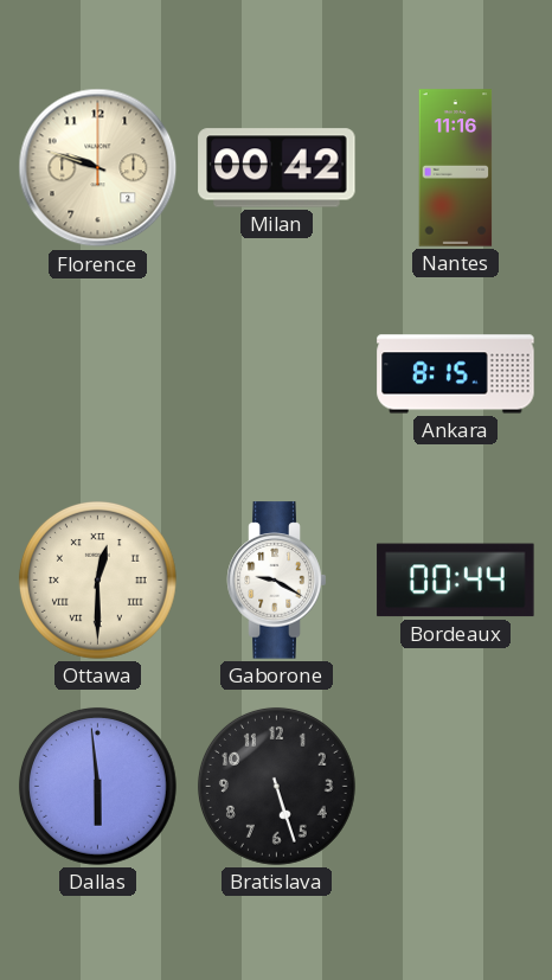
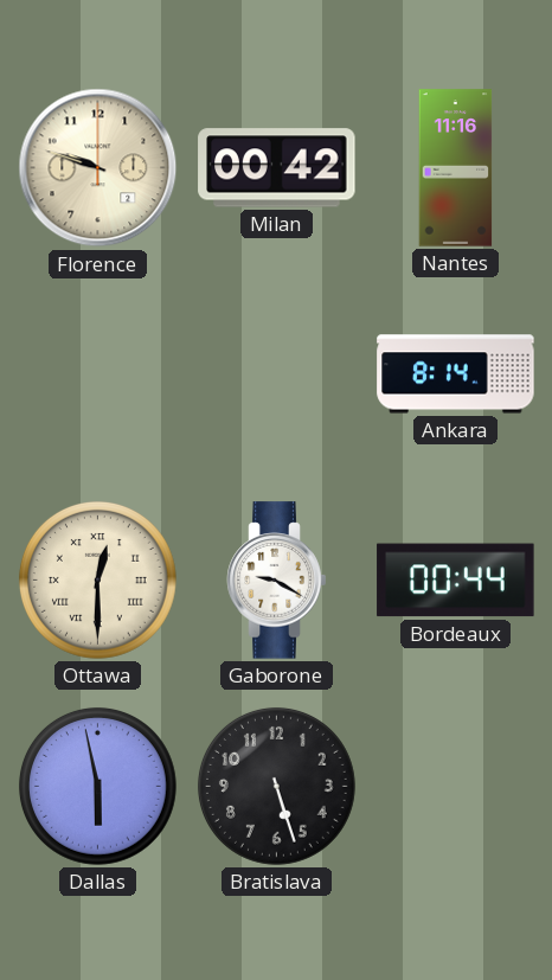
Ankara: 8:15 -> 8:14 (456, 374)
Dallas: 5:59 -> 5:58 (97, 786)
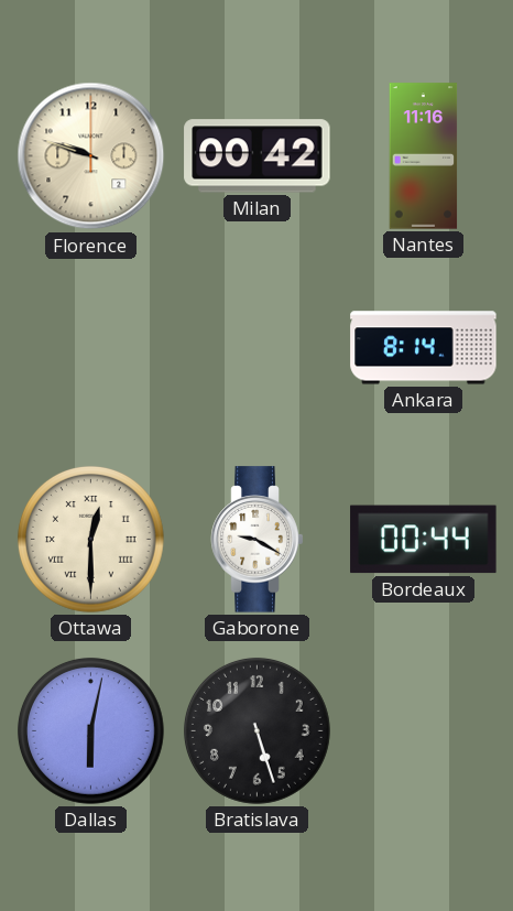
Dallas: 5:58 -> 6:02 (90, 730)
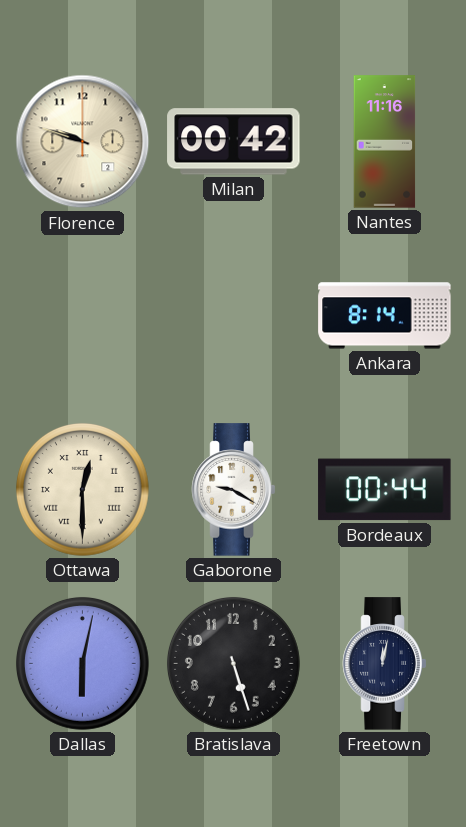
Freetown: none -> 12:02 (385, 664)
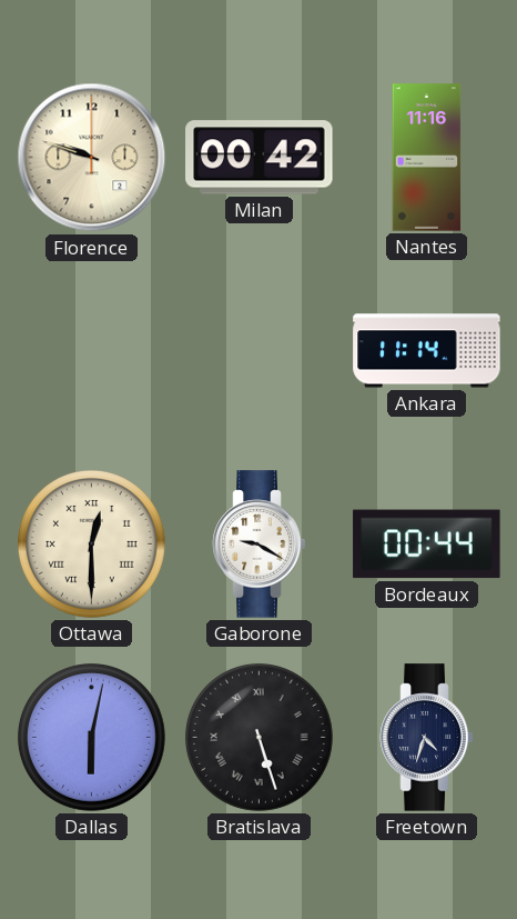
Ankara: 8:14 -> 11:14 (427, 351)
Bratislava numerals: Arabic -> Roman (258, 737)
Freetown: 12:02 -> 4:33 (427, 738)
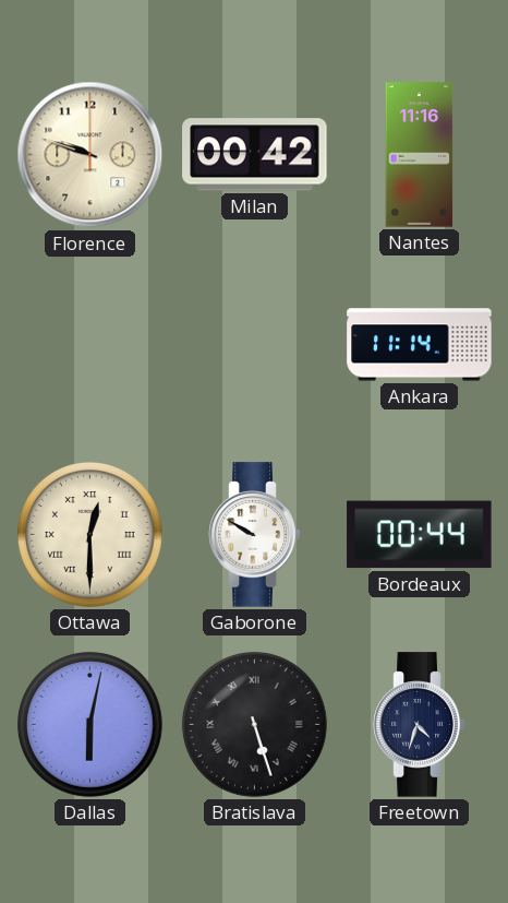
Gaborone: 9:20 -> 9:50 (255, 535)
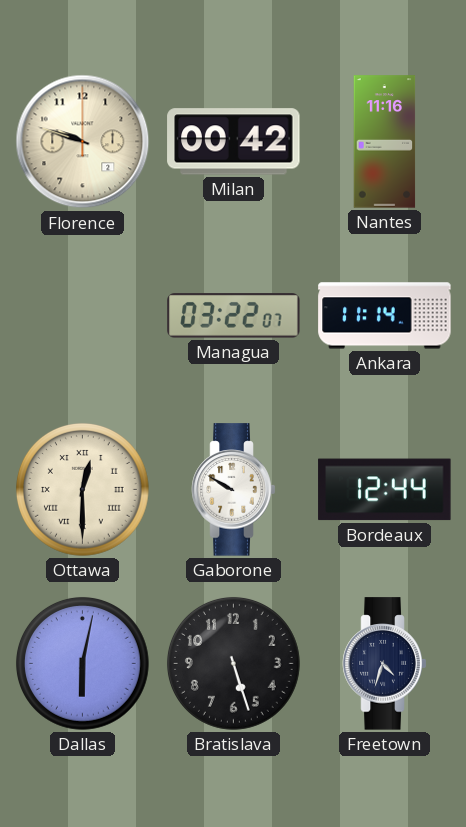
Managua: none -> 03:22 (234, 316)
Bordeaux: 00:44 -> 12:44 (385, 490)
Bratislava numerals: Roman -> Arabic (233, 663)
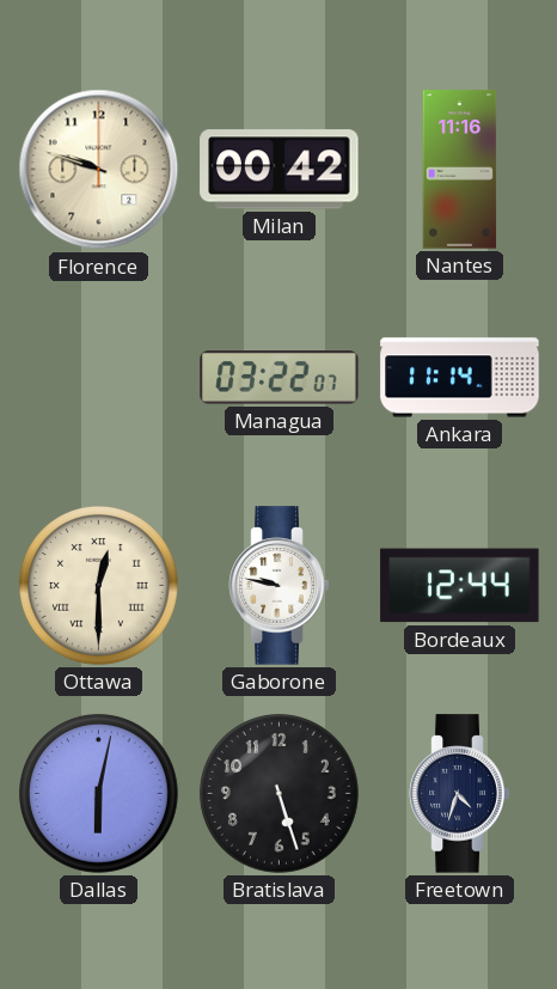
Gaborone: 9:50 -> 9:47 (280, 586)
